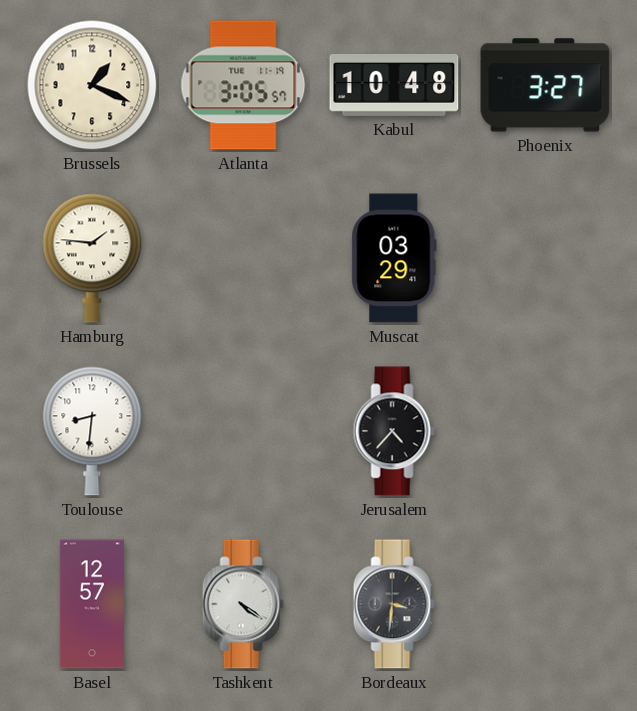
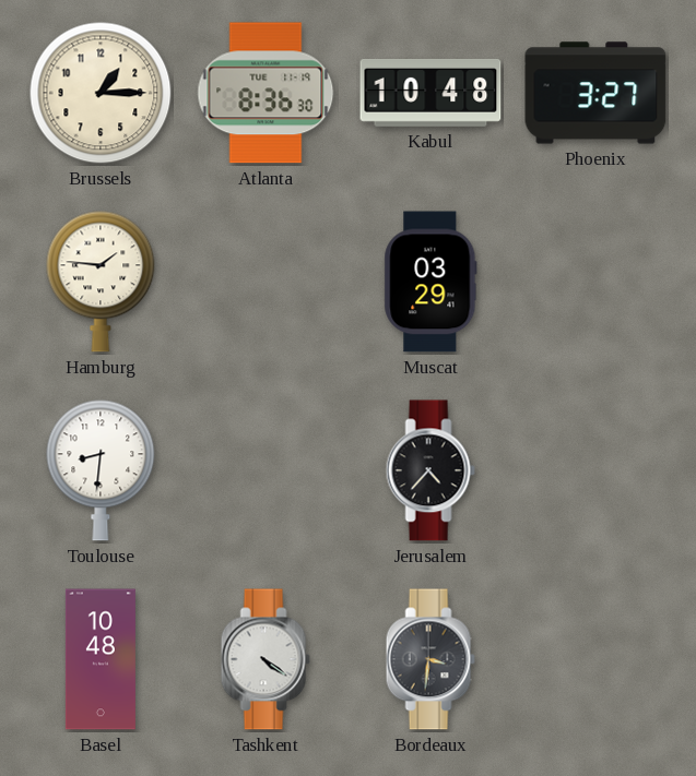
Brussels: 1:19 -> 1:15 (101, 93)
Atlanta: 3:05 -> 8:36 (266, 93)
Basel: 12:57 -> 10:48 (101, 659)
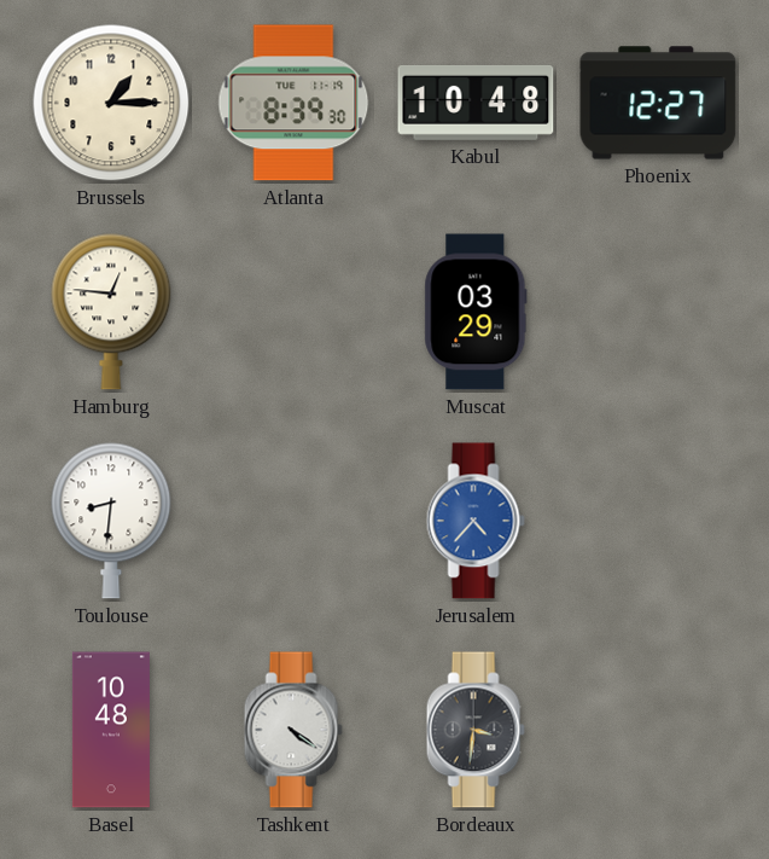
Atlanta: 8:36 -> 8:39 (293, 103)
Phoenix: 3:27 -> 12:27 (658, 103)
Hamburg: 1:46 -> 12:46 (111, 312)
Jerusalem dial: black -> blue (476, 521)
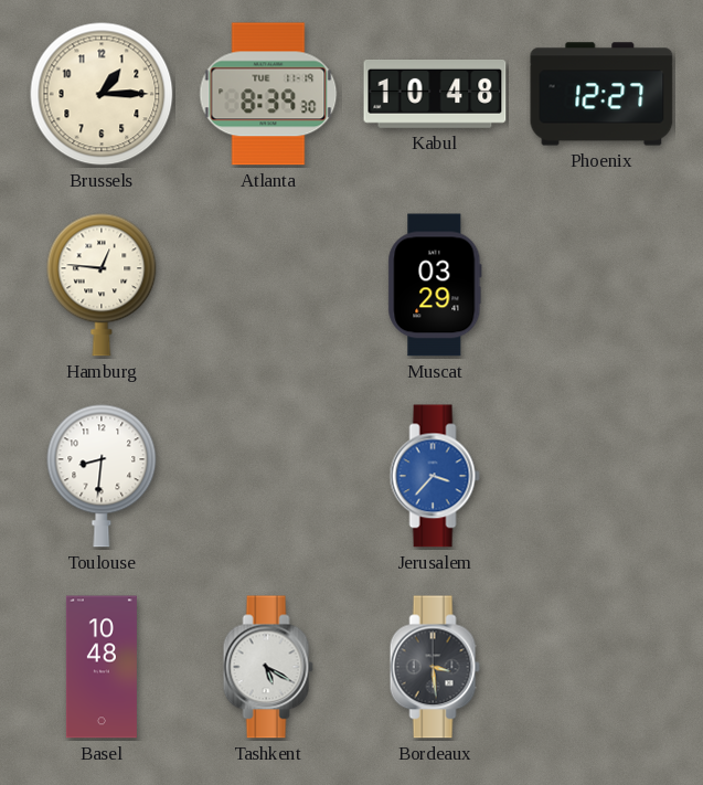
Jerusalem: 4:37 -> 3:37 (435, 476)
Tashkent: 4:21 -> 5:20 (268, 667)
Bordeaux: 3:31 -> 3:29 (435, 667)
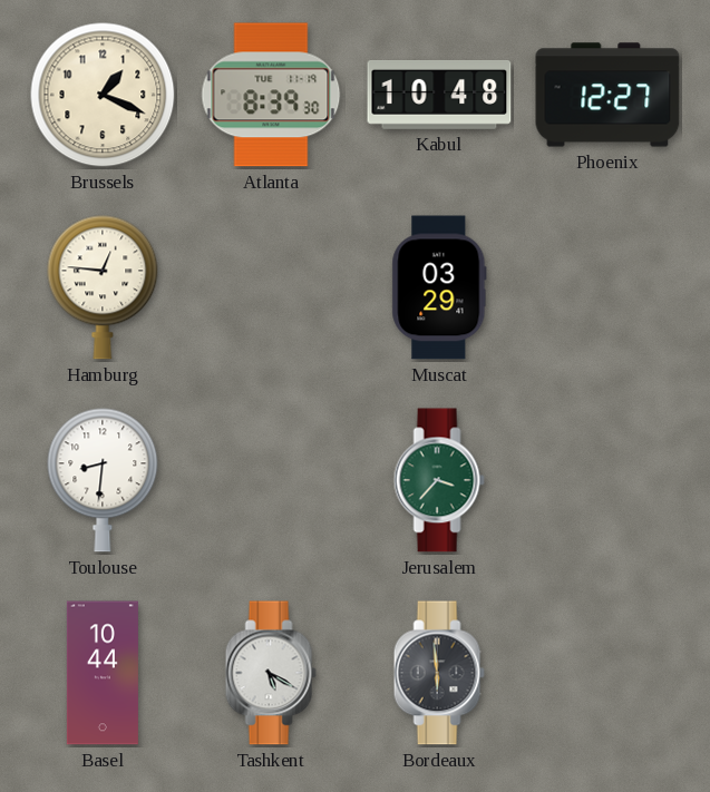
Brussels: 1:15 -> 1:19 (103, 95)
Jerusalem dial: blue -> green (439, 480)
Basel: 10:48 -> 10:44 (103, 673)
Bordeaux: 3:29 -> 5:59 (439, 673)
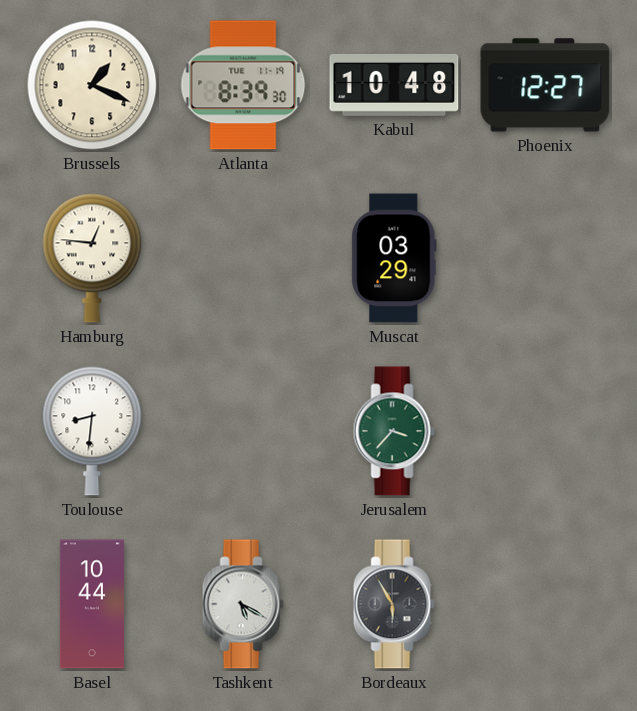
Bordeaux: 5:59 -> 5:55 (394, 604)
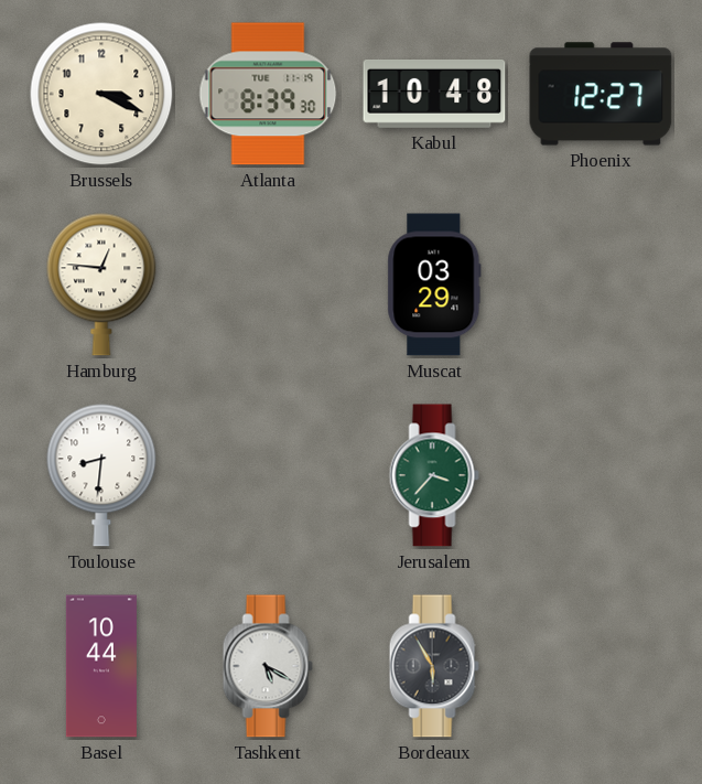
Brussels: 1:19 -> 3:19 (101, 94)
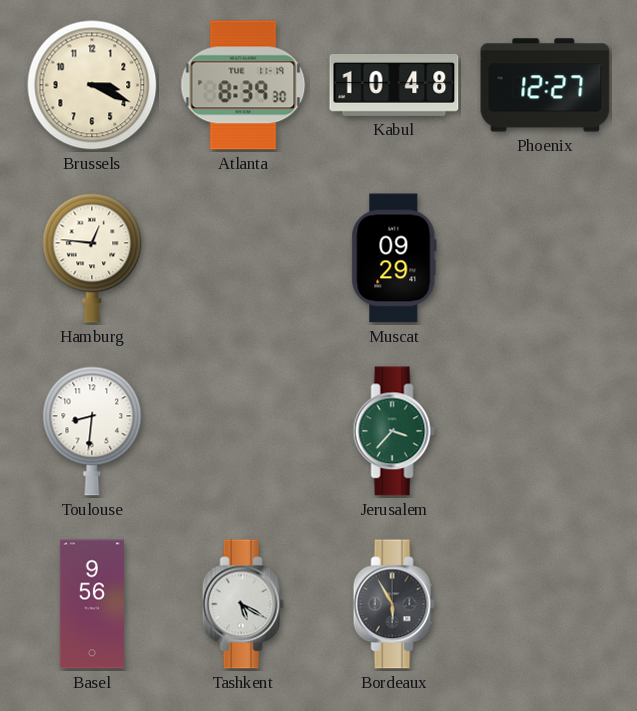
Muscat: 03:29 -> 09:29 (394, 258)
Basel: 10:44 -> 9:56 (92, 604)
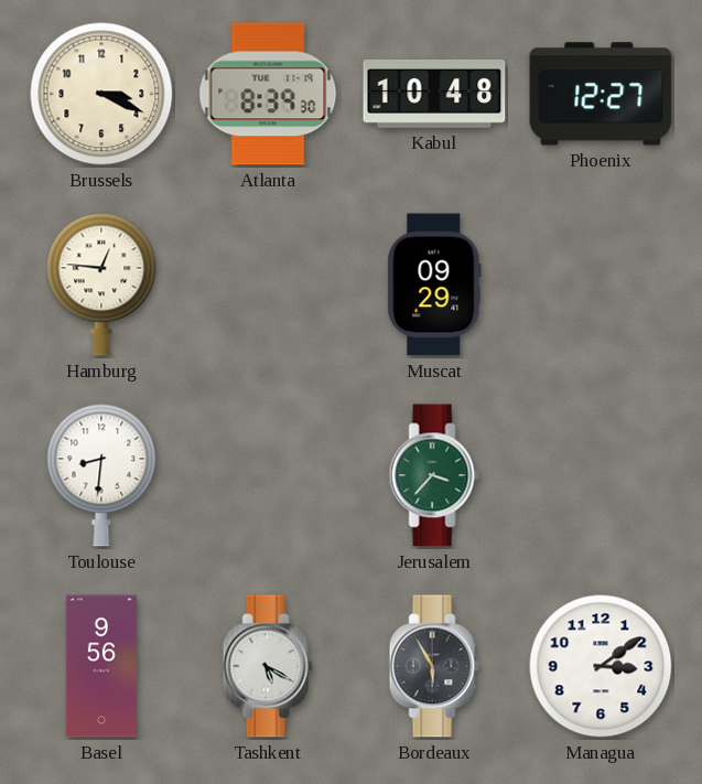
Managua: none -> 3:09 (601, 666)
